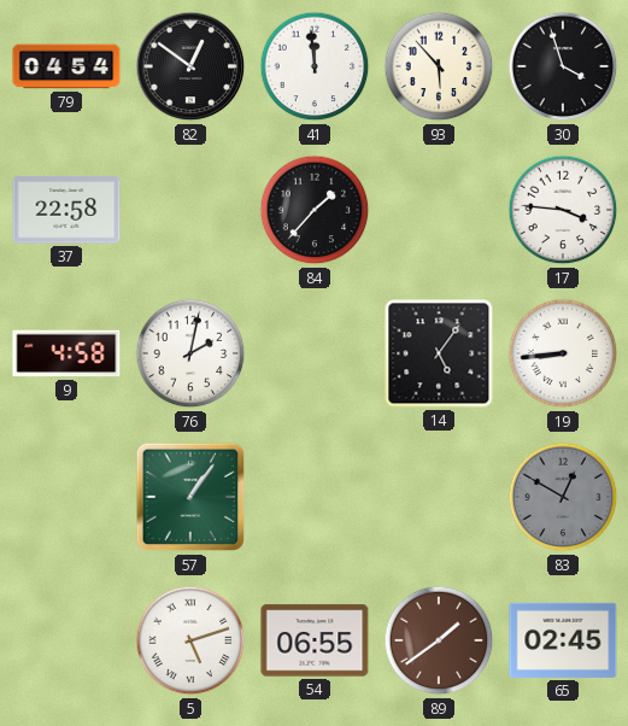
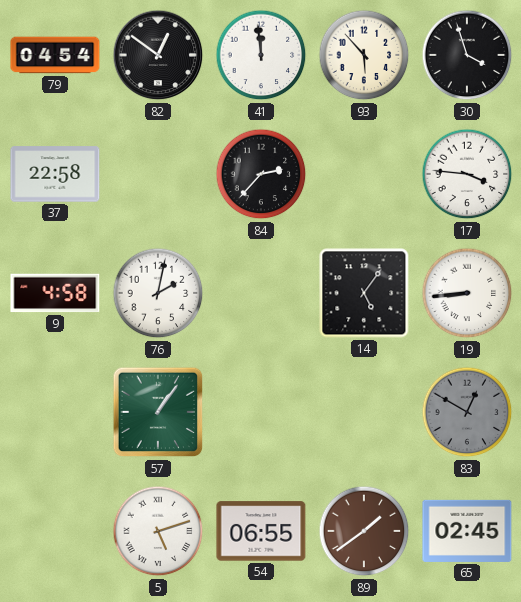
84: 1:37 -> 2:37 (261, 174)
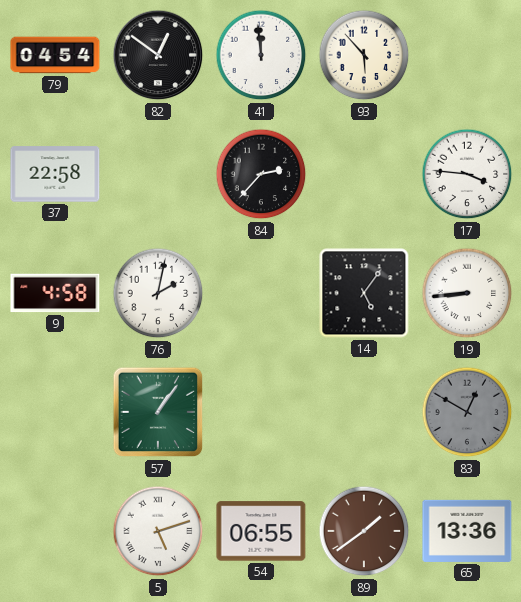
30: 3:57 -> none (467, 55)
65: 02:45 -> 13:36 (467, 531)
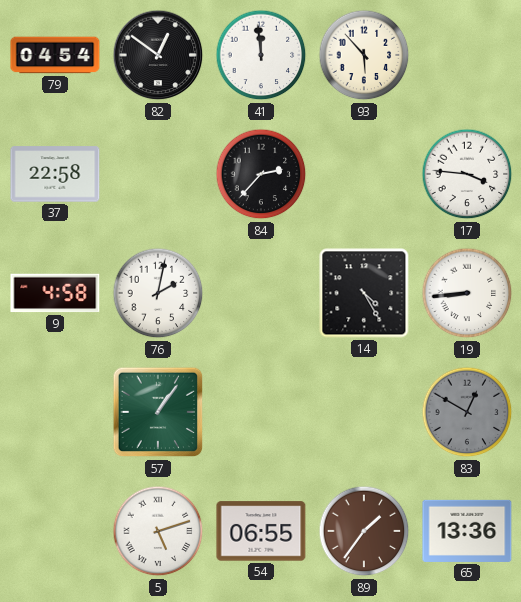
14: 5:06 -> 4:25 (364, 293)
89: 1:39 -> 1:36 (364, 531)
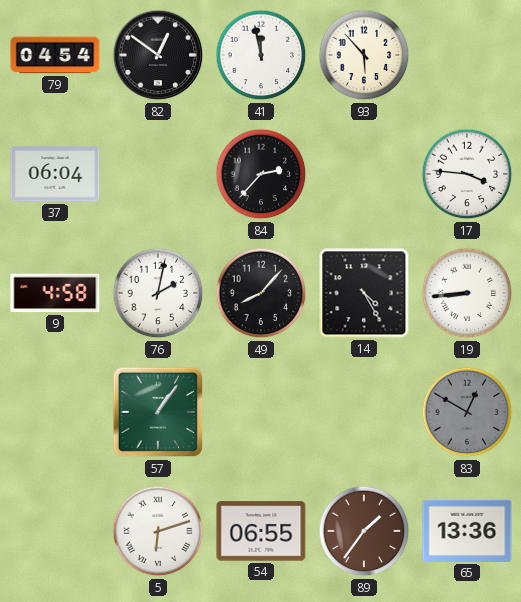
41: 11:59 -> 11:58 (261, 55)
37: 22:58 -> 06:04 (55, 174)
49: none -> 8:07 (261, 293)
5: 5:12 -> 6:12 (158, 531)
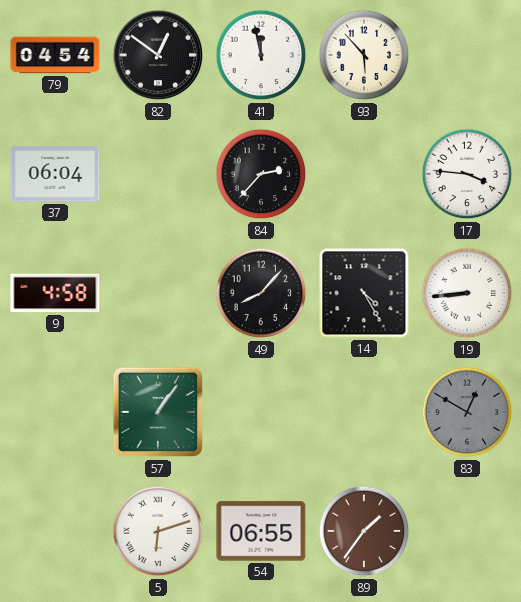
76: 2:02 -> none (158, 293)
65: 13:36 -> none (467, 531)
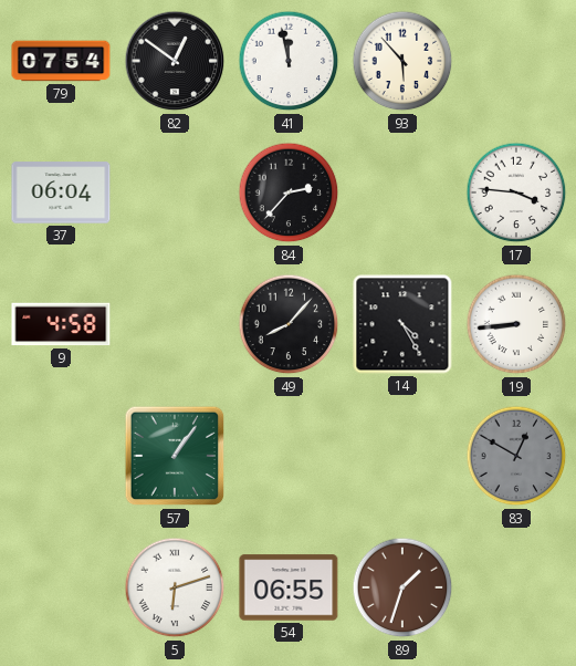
79: 04:54 -> 07:54 (61, 61)
89: 1:36 -> 1:33 (402, 587)
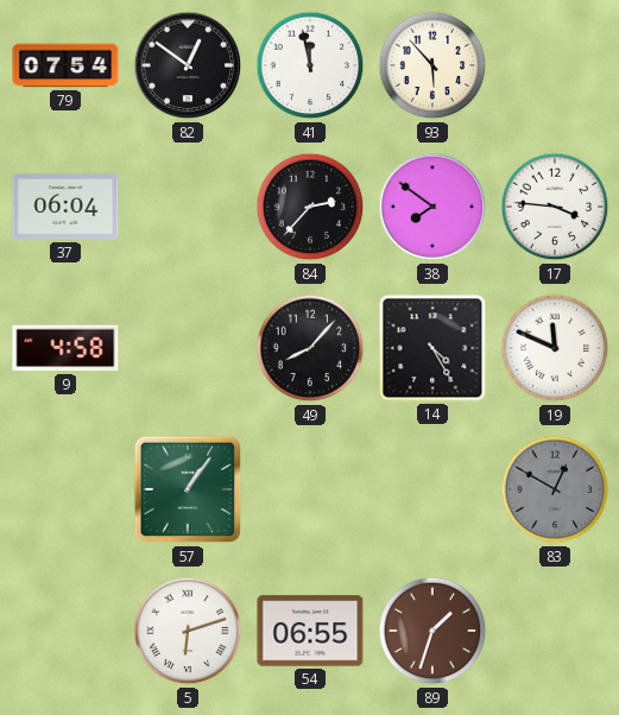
38: none -> 7:51 (432, 207)
19: 8:44 -> 11:49 (555, 348)
